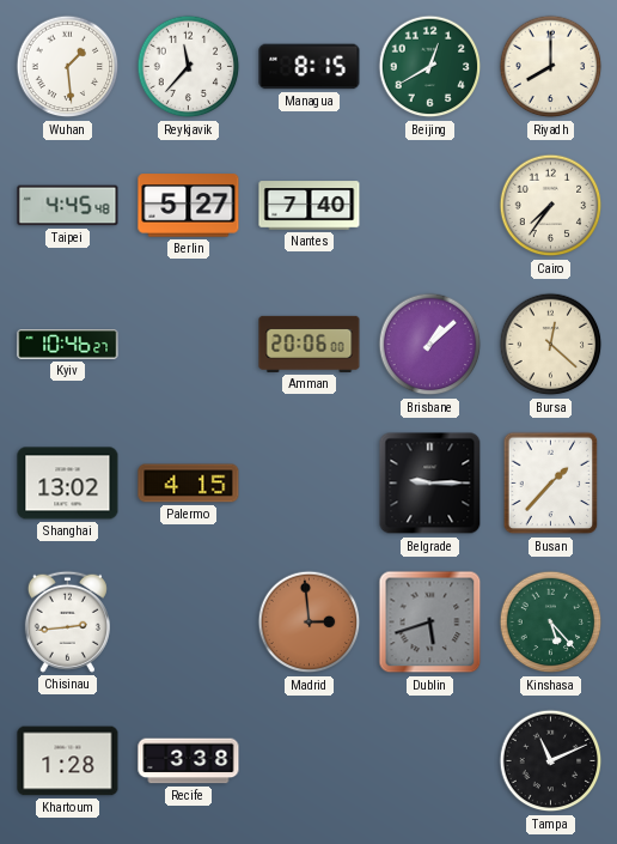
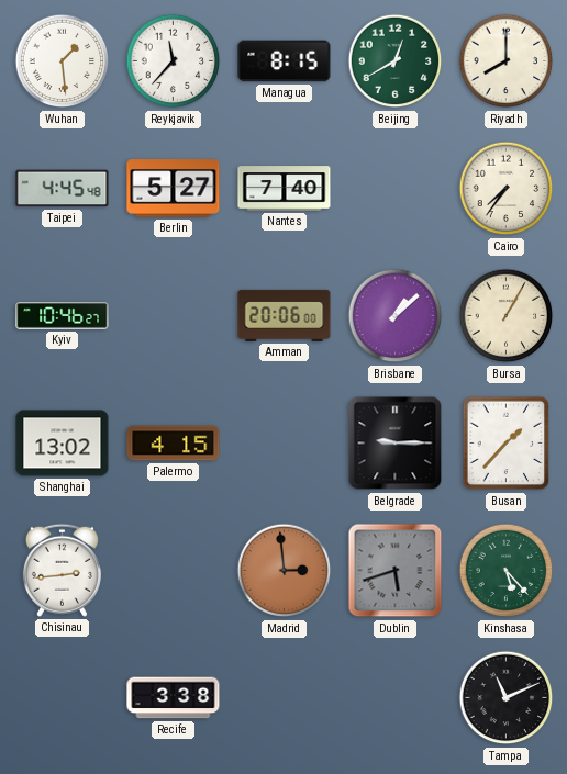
Bursa: 12:22 -> 1:05 (507, 316)
Khartoum: 1:28 -> none (68, 761)
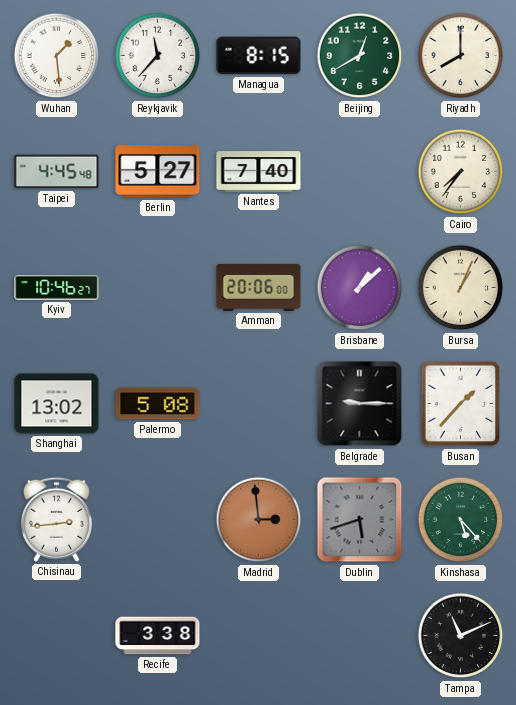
Bursa: 1:05 -> 1:04 (461, 288)
Palermo: 4:15 -> 5:08 (158, 404)
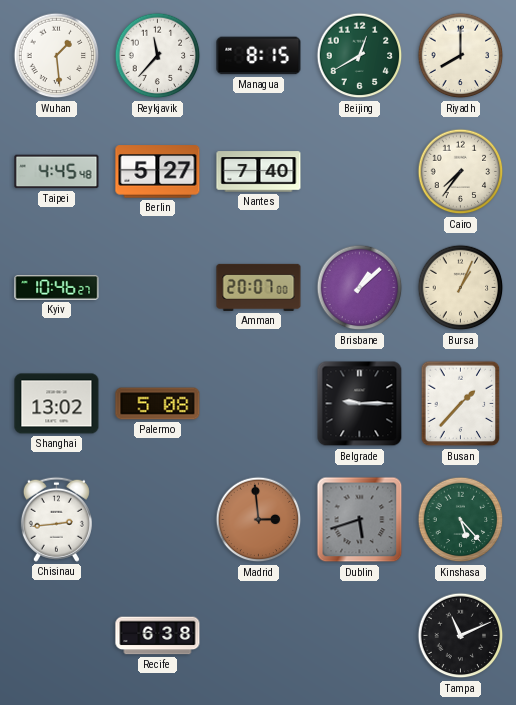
Amman: 20:06 -> 20:07 (259, 287)
Recife: 3:38 -> 6:38 (158, 636)
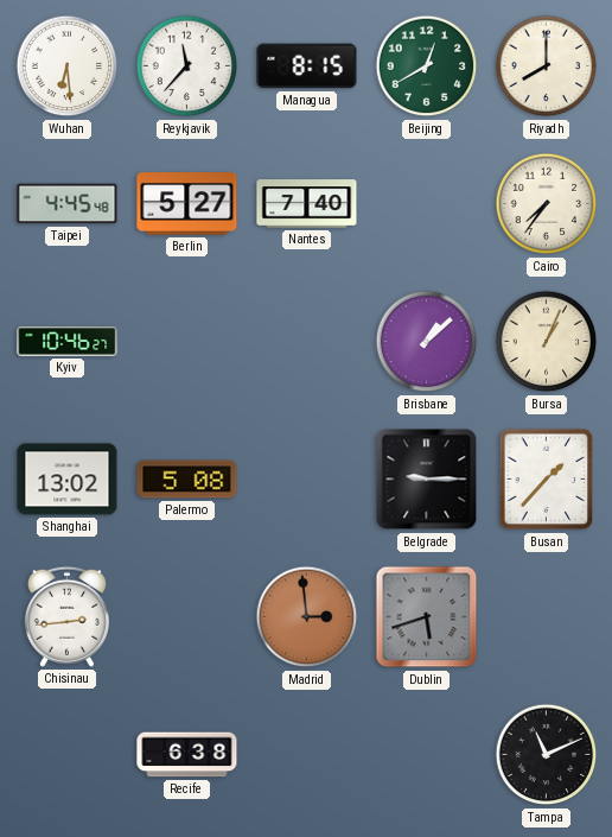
Wuhan: 1:29 -> 6:29 (68, 66)
Amman: 20:07 -> none (259, 287)
Kinshasa: 5:23 -> none (461, 520)
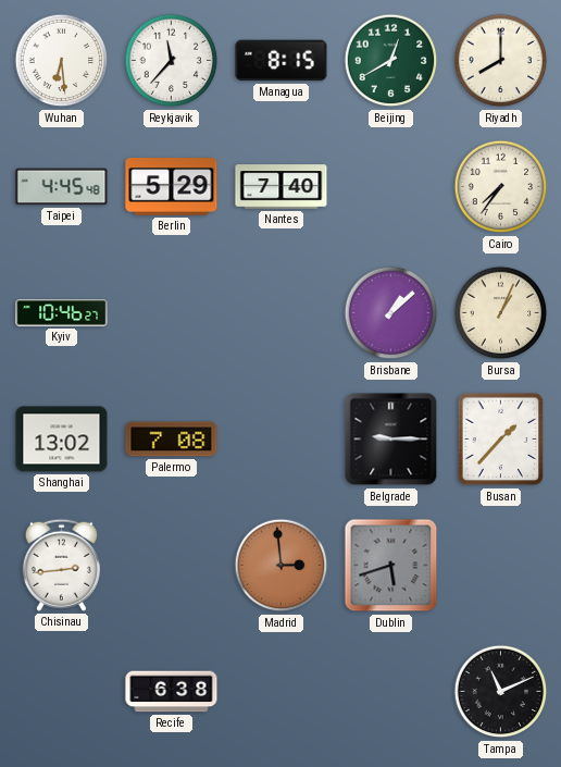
Berlin: 5:27 -> 5:29 (172, 187)
Palermo: 5:08 -> 7:08 (172, 440)
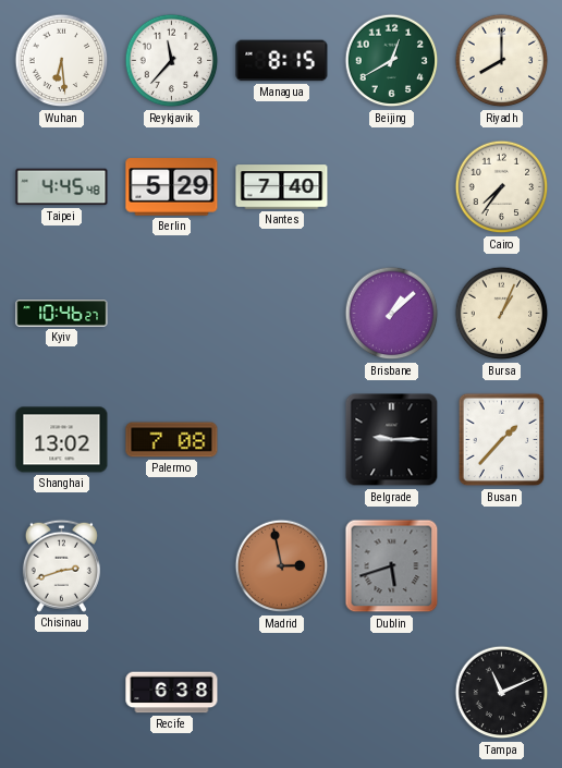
Chisinau: 2:44 -> 2:42 (61, 565)
Madrid: 2:59 -> 2:58 (282, 566)
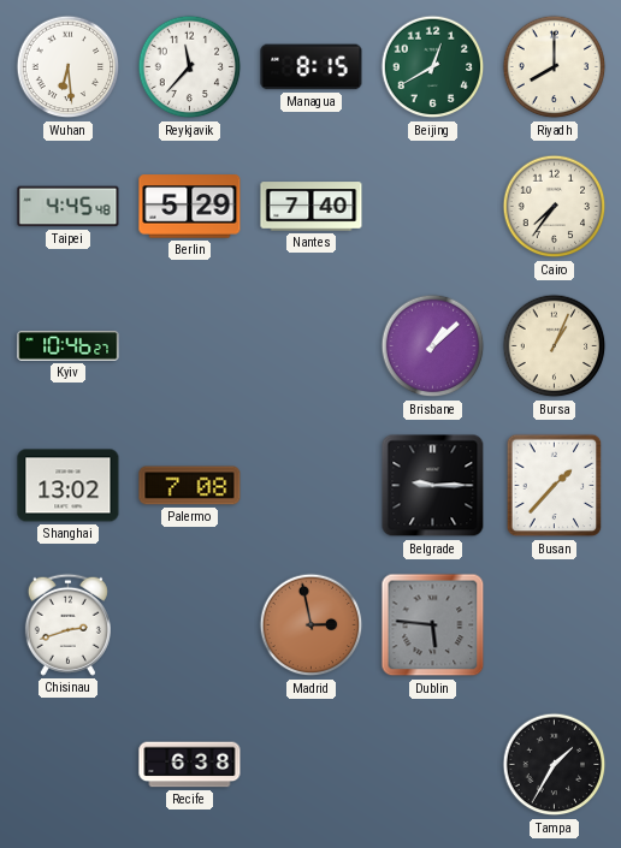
Dublin: 5:42 -> 5:46 (433, 625)
Tampa: 11:11 -> 1:35 (555, 765)
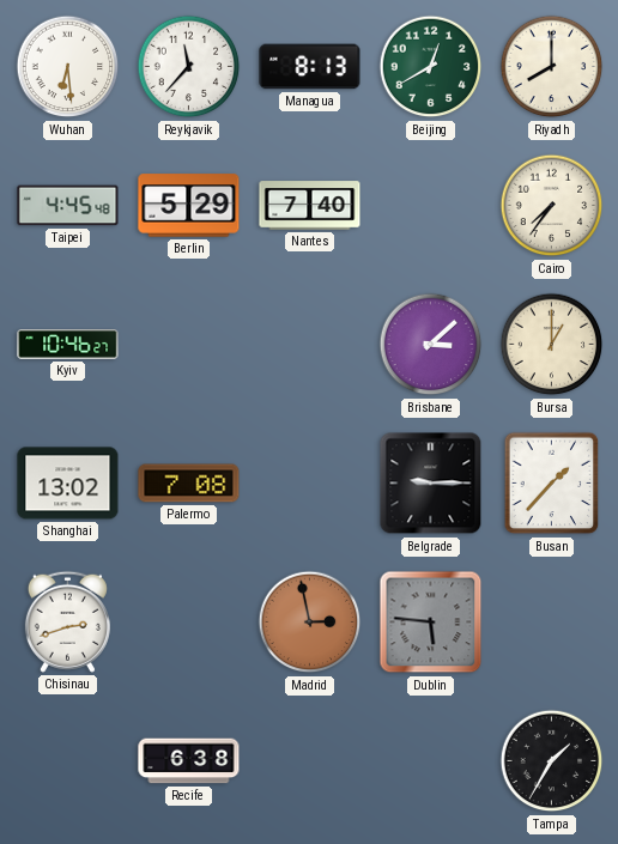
Managua: 8:15 -> 8:13 (310, 67)
Brisbane: 1:08 -> 3:08 (431, 345)
Bursa: 1:04 -> 1:00 (552, 345)
